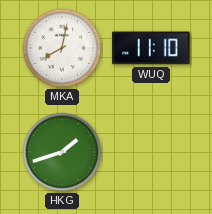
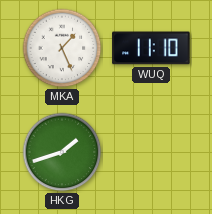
MKA: 8:02 -> 1:26 (62, 48)
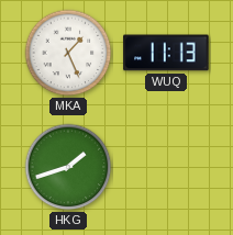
WUQ: 11:10 -> 11:13 (166, 53)
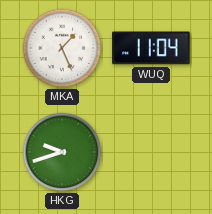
WUQ: 11:13 -> 11:04 (151, 48)
HKG: 1:42 -> 9:42 (62, 152)
